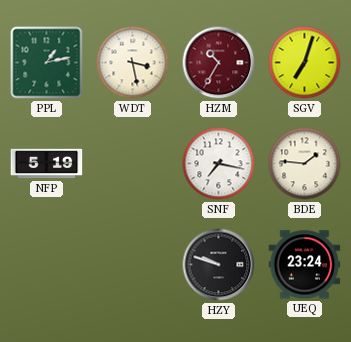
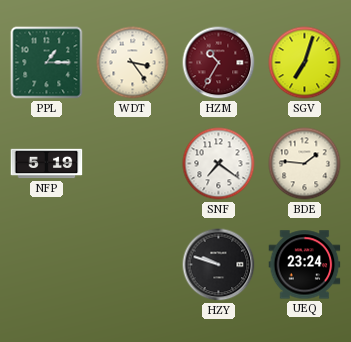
PPL: 1:13 -> 1:15 (47, 63)
WDT: 3:28 -> 3:24 (133, 63)
SNF: 7:17 -> 7:21 (219, 164)
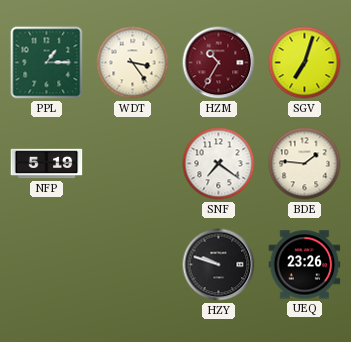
UEQ: 23:24 -> 23:26 (305, 265)
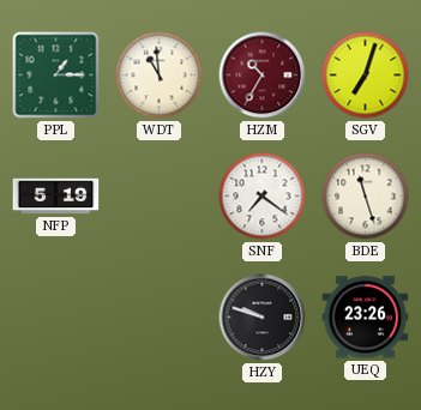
WDT: 3:24 -> 10:59 (160, 76)
BDE: 1:46 -> 11:27 (366, 197)
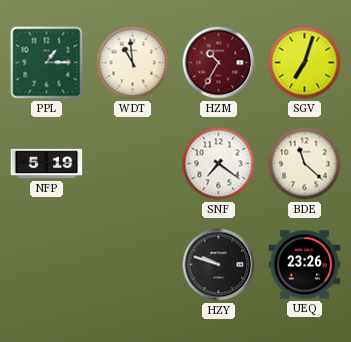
BDE: 11:27 -> 11:22 (305, 164)
